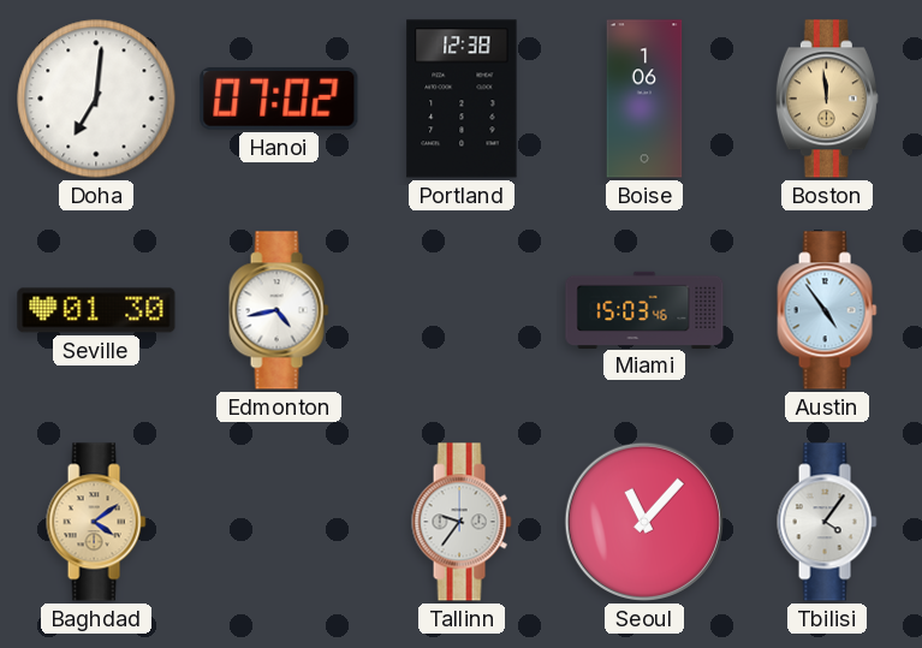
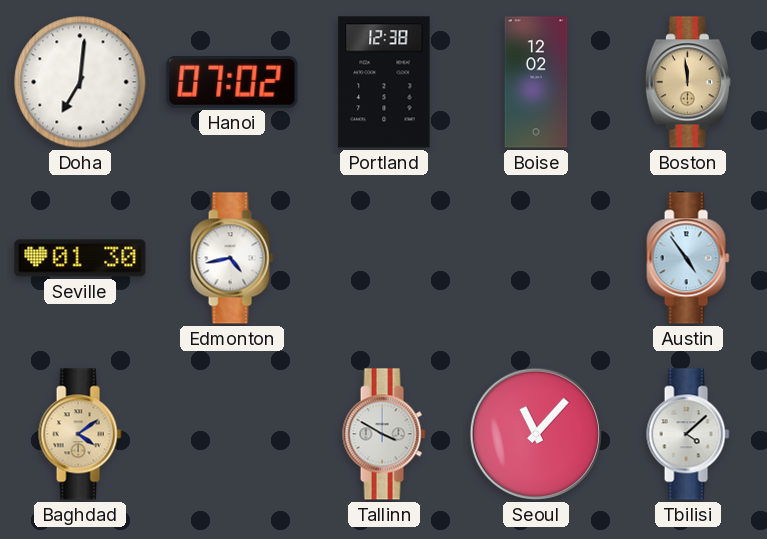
Boise: 1:06 -> 12:02 (536, 82)
Miami: 15:03 -> none (644, 309)
Tallinn: 9:36 -> 3:50 (384, 434)
Tbilisi: 4:06 -> 4:08 (688, 434)
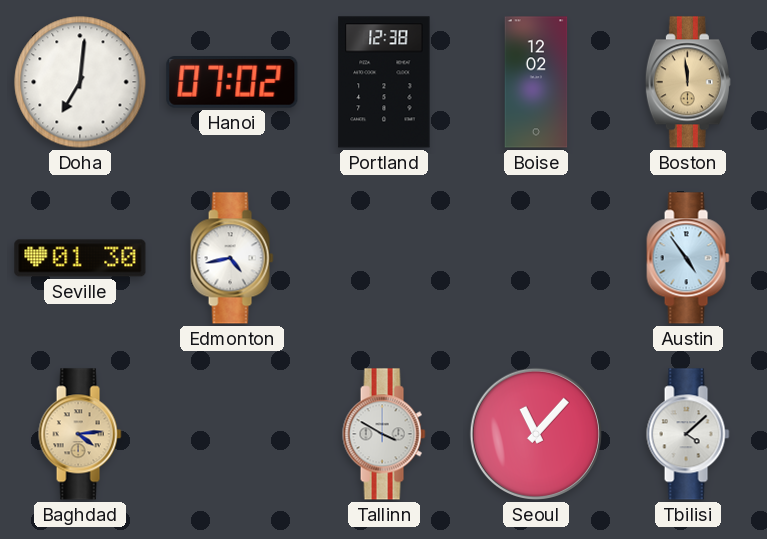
Baghdad: 4:09 -> 4:14 (80, 434)
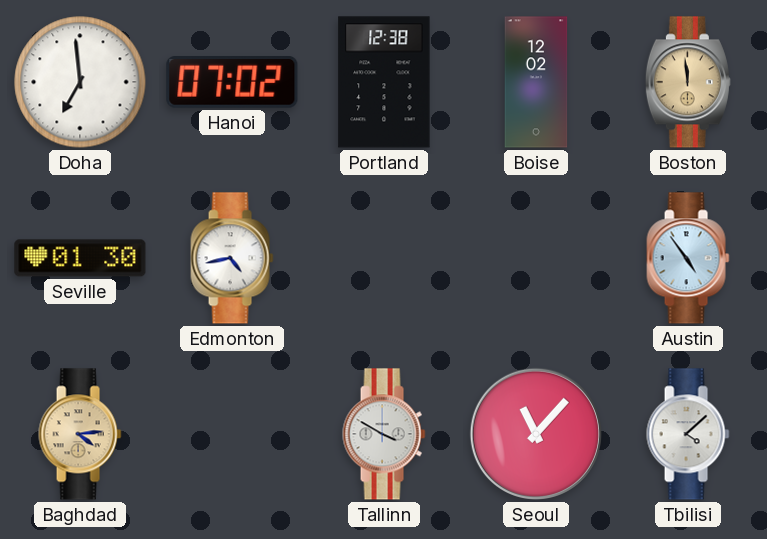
Doha: 7:01 -> 6:59 (80, 82)
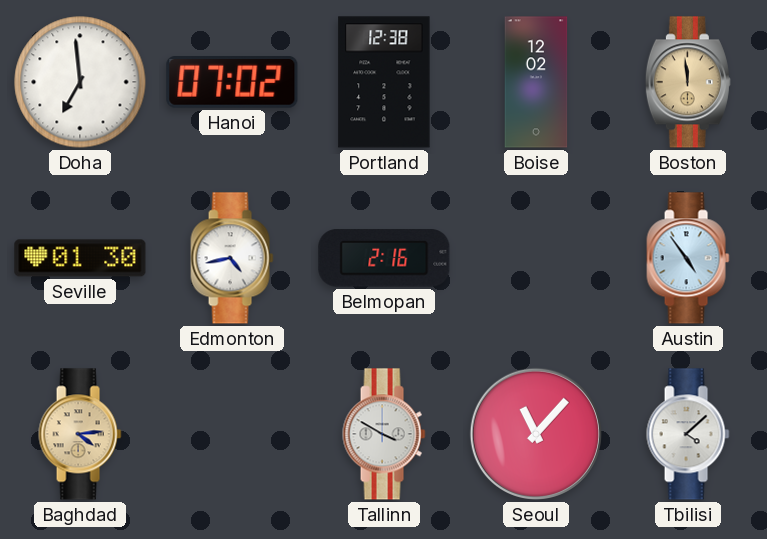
Belmopan: none -> 2:16 (384, 258)
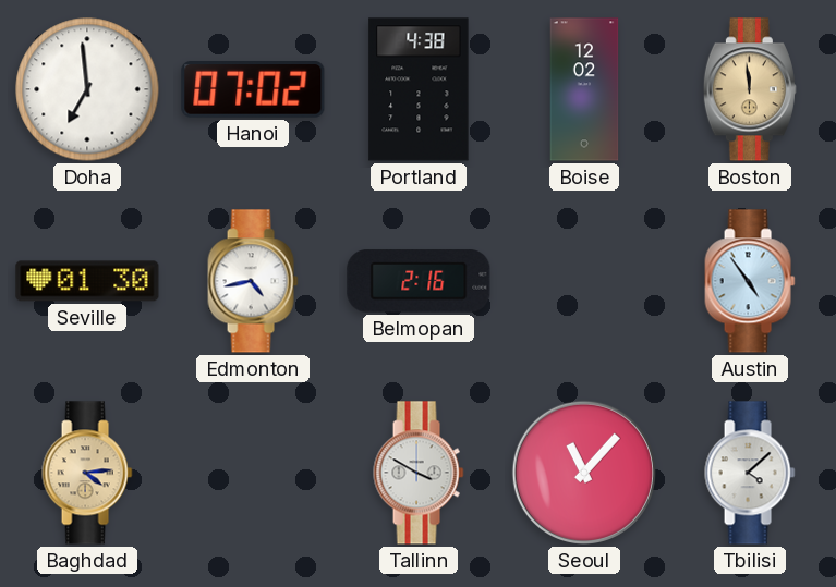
Portland: 12:38 -> 4:38 (419, 89)
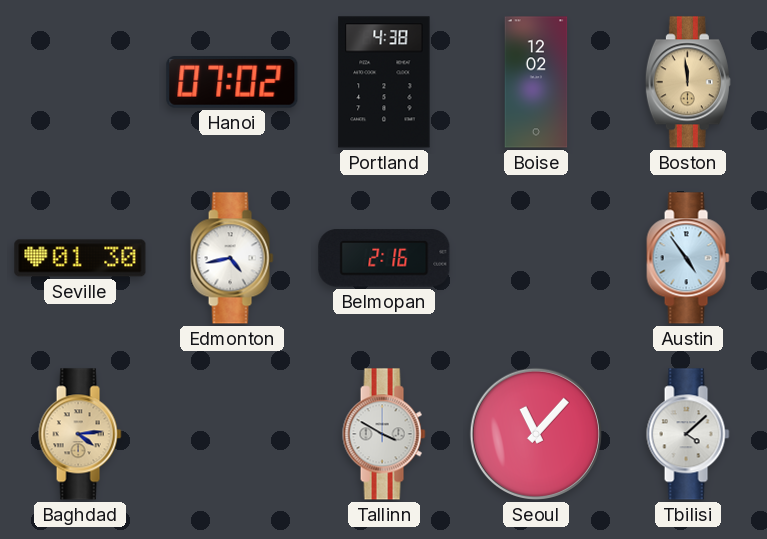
Doha: 6:59 -> none (87, 89)
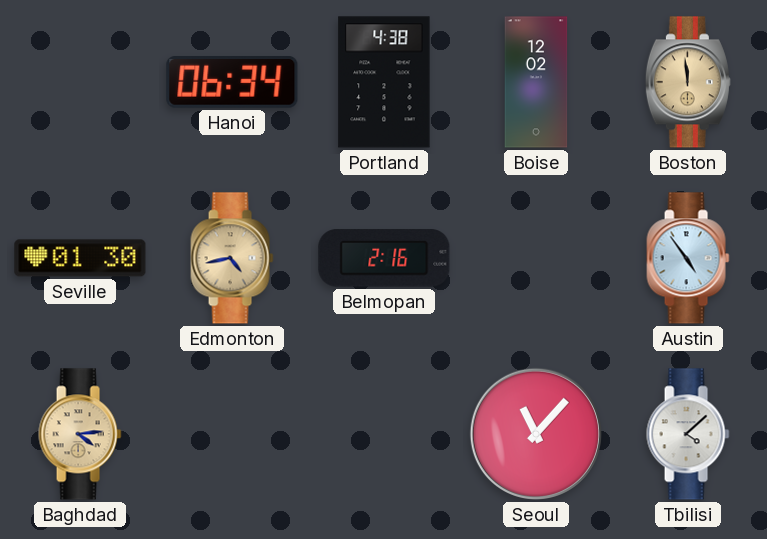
Hanoi: 07:02 -> 06:34 (232, 83)
Edmonton dial: white -> champagne (232, 258)
Tallinn: 3:50 -> none (384, 434)
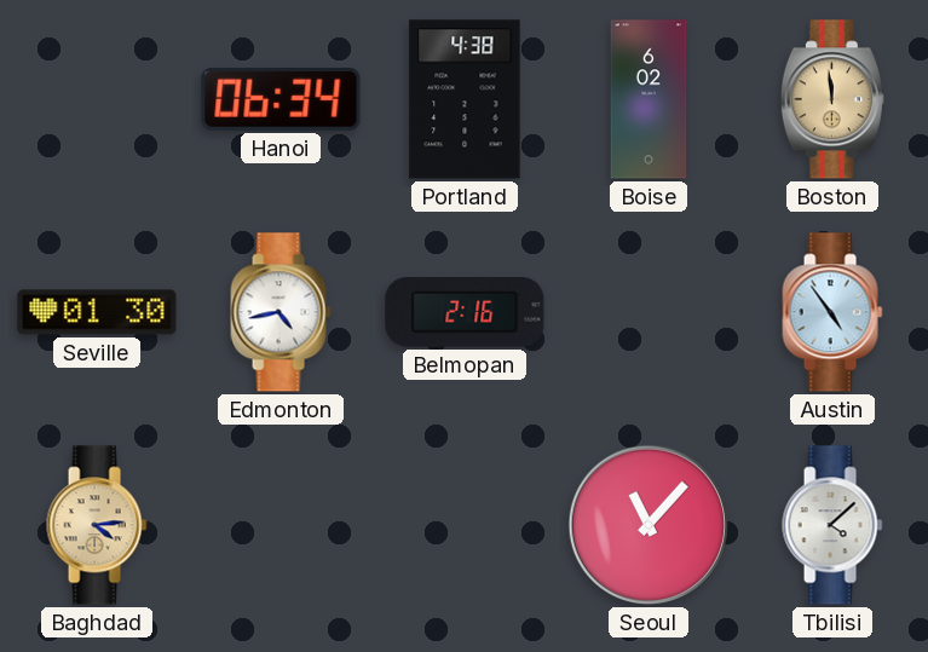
Boise: 12:02 -> 6:02 (649, 99)
Edmonton dial: champagne -> white (281, 312)
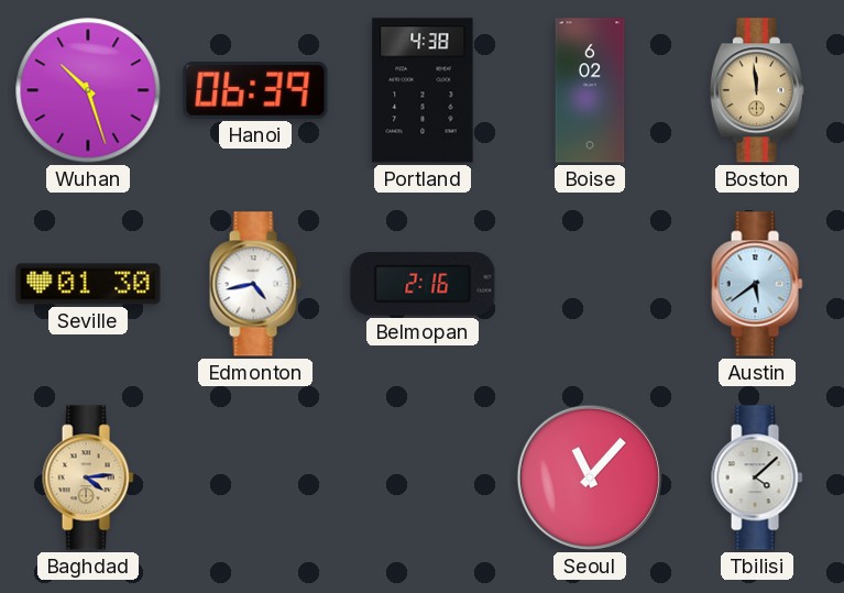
Wuhan: none -> 10:27 (88, 90)
Hanoi: 06:34 -> 06:39 (255, 91)
Austin: 4:54 -> 5:39 (757, 284)
